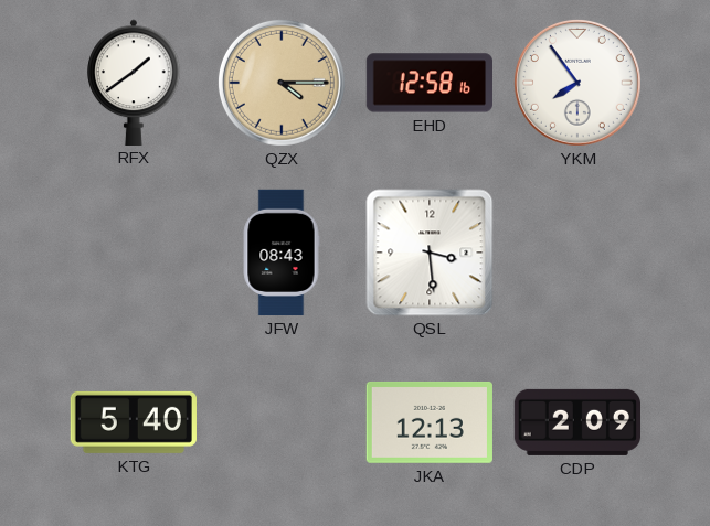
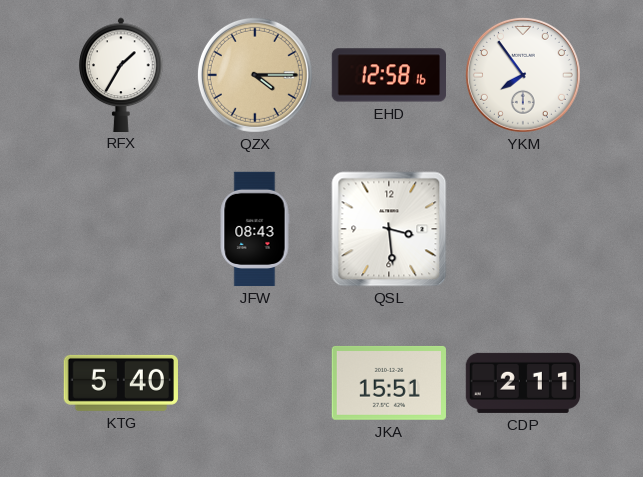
RFX: 1:39 -> 1:35 (121, 74)
JKA: 12:13 -> 15:51 (388, 383)
CDP: 2:09 -> 2:11 (522, 383)
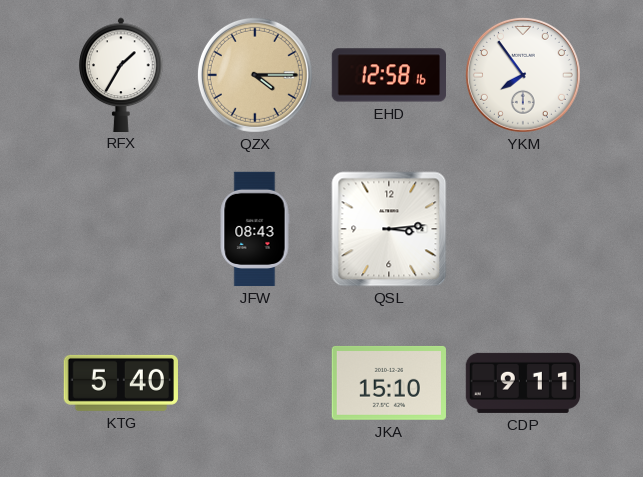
QSL: 3:29 -> 3:14 (389, 229)
JKA: 15:51 -> 15:10 (388, 383)
CDP: 2:11 -> 9:11 (522, 383)
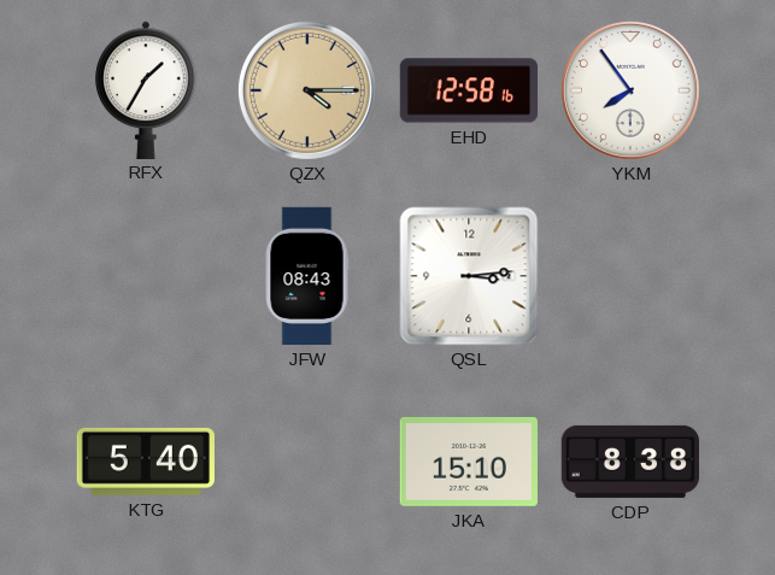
CDP: 9:11 -> 8:38 (629, 462)
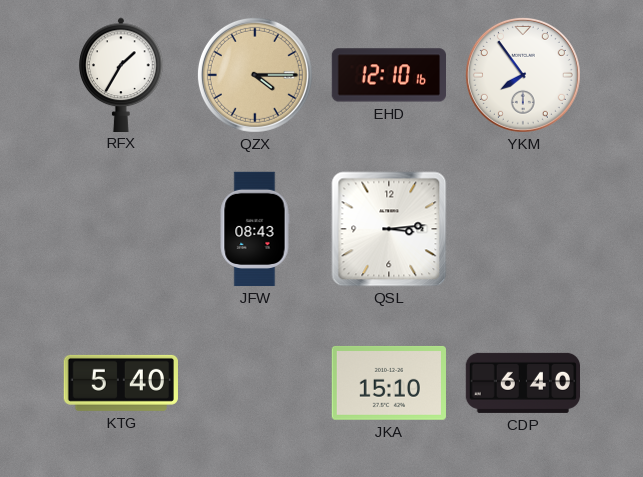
EHD: 12:58 -> 12:10 (388, 75)
CDP: 8:38 -> 6:40 (522, 383)
